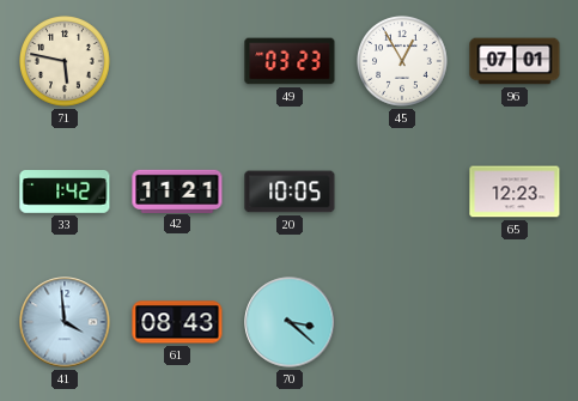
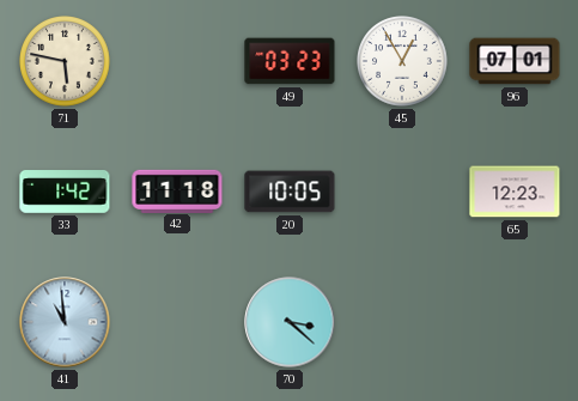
42: 11:21 -> 11:18 (177, 190)
41: 3:59 -> 10:59 (65, 322)
61: 08:43 -> none (177, 322)
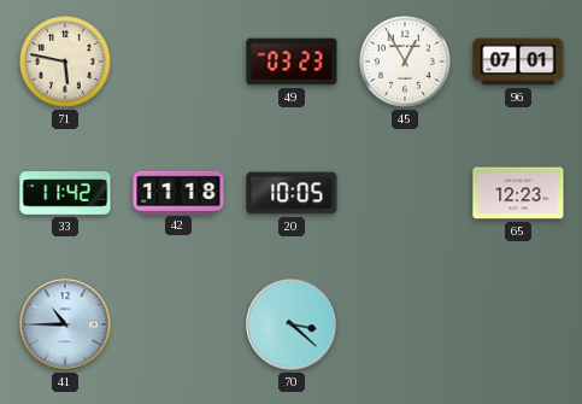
33: 1:42 -> 11:42 (65, 194)
41: 10:59 -> 10:45 (65, 324)
